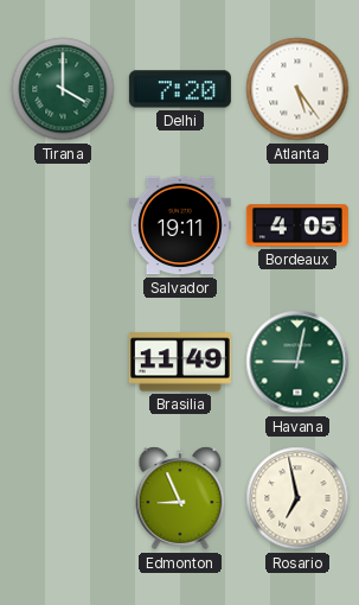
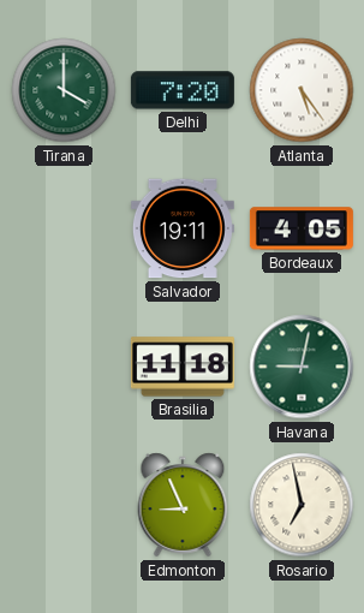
Brasilia: 11:49 -> 11:18 (183, 367)
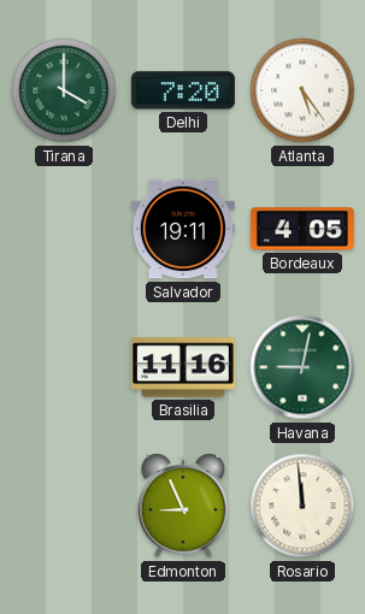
Brasilia: 11:18 -> 11:16 (183, 367)
Rosario: 6:58 -> 11:59 (302, 506)
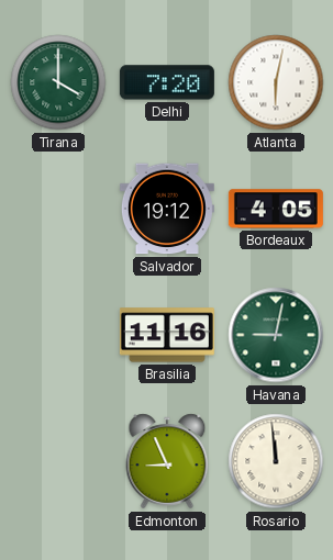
Atlanta: 5:24 -> 6:02 (276, 82)
Salvador: 19:11 -> 19:12 (167, 209)
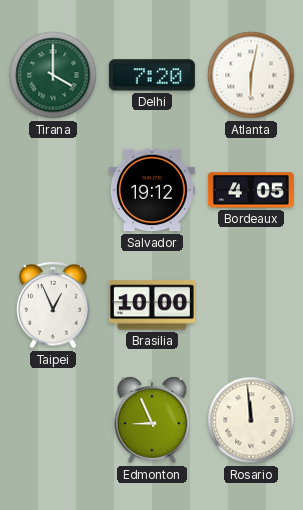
Taipei: none -> 12:56 (53, 305)
Brasilia: 11:16 -> 10:00 (152, 305)
Havana: 9:02 -> none (276, 335)
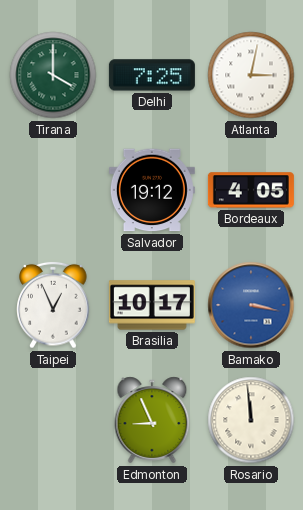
Delhi: 7:20 -> 7:25 (152, 75)
Atlanta: 6:02 -> 3:02 (251, 75)
Brasilia: 10:00 -> 10:17 (152, 305)
Bamako: none -> 3:17 (251, 305)
